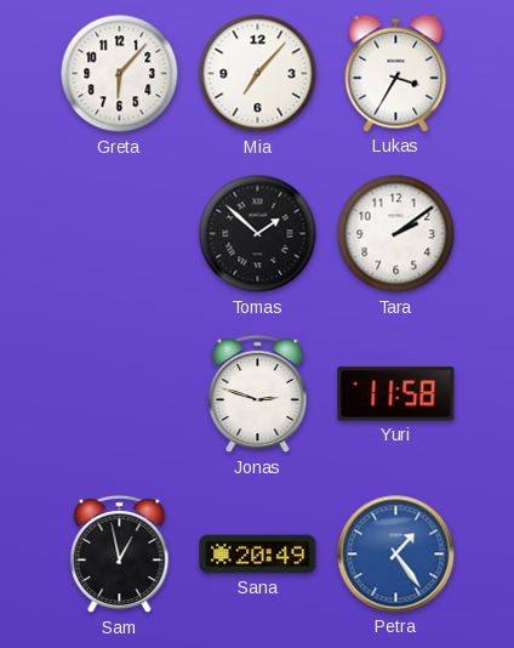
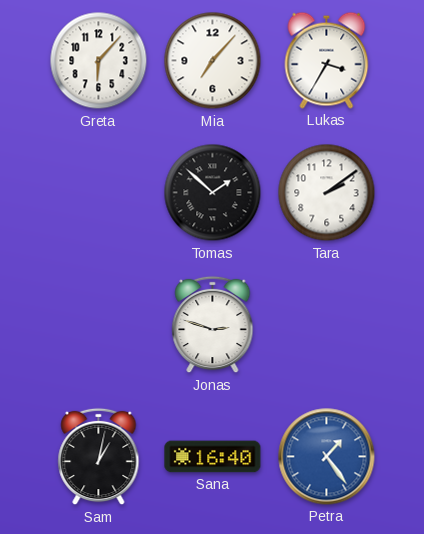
Yuri: 11:58 -> none (396, 394)
Sam: 12:58 -> 1:02 (99, 457)
Sana: 20:49 -> 16:40 (213, 457)
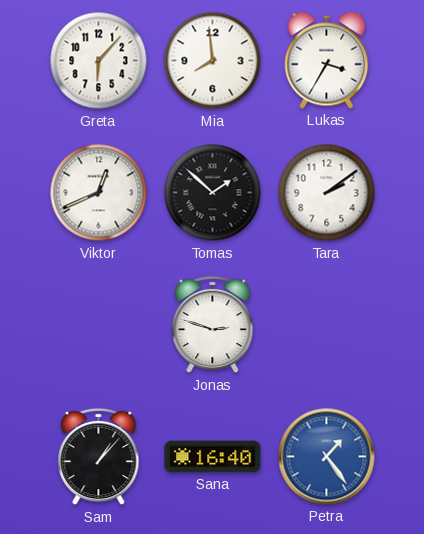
Mia: 7:07 -> 7:59 (213, 61)
Viktor: none -> 12:41 (99, 193)
Sam: 1:02 -> 1:07 (99, 457)
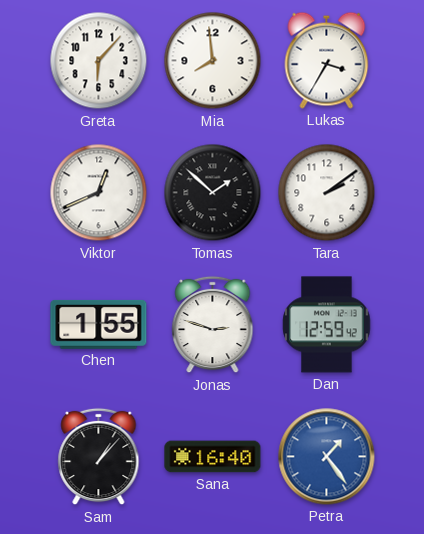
Chen: none -> 1:55 (99, 324)
Dan: none -> 12:59 (327, 325)
